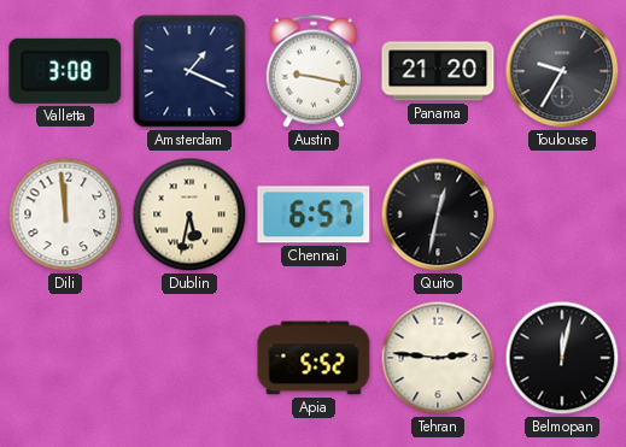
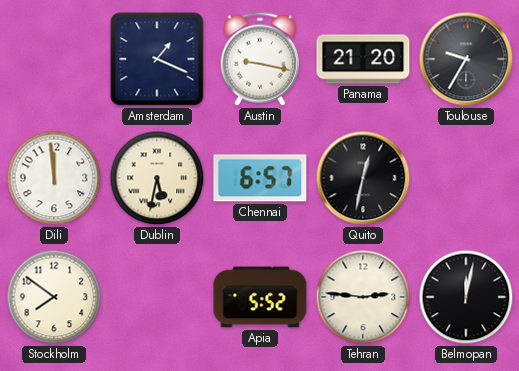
Valletta: 3:08 -> none (65, 71)
Stockholm: none -> 7:51 (54, 297)
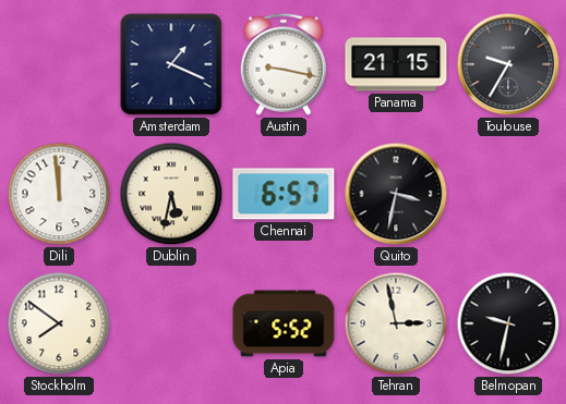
Panama: 21:20 -> 21:15 (396, 64)
Quito: 12:32 -> 3:32 (396, 194)
Tehran: 2:46 -> 2:58 (396, 323)
Belmopan: 12:02 -> 9:32 (508, 323)
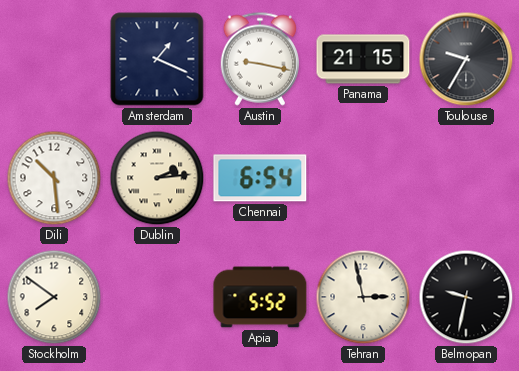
Dili: 11:59 -> 10:29 (54, 178)
Dublin: 5:32 -> 2:14 (157, 178)
Chennai: 6:57 -> 6:54 (260, 178)
Quito: 3:32 -> none (396, 194)
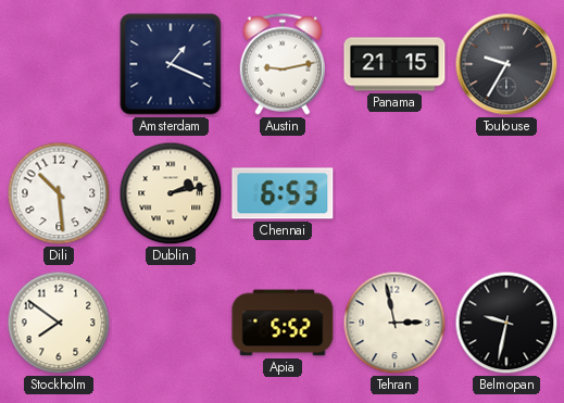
Austin: 9:17 -> 9:13 (283, 64)
Dublin: 2:14 -> 2:13 (171, 193)
Chennai: 6:54 -> 6:53 (283, 193)
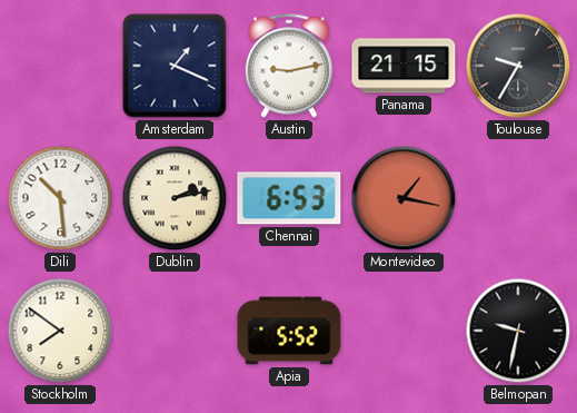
Montevideo: none -> 1:17 (404, 198)
Tehran: 2:58 -> none (394, 323)
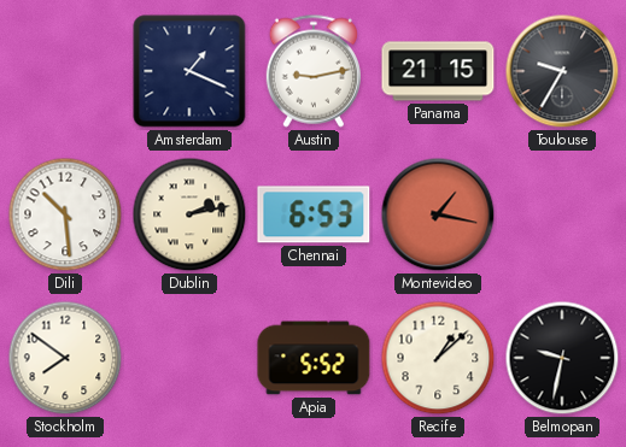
Recife: none -> 1:08 (438, 358)
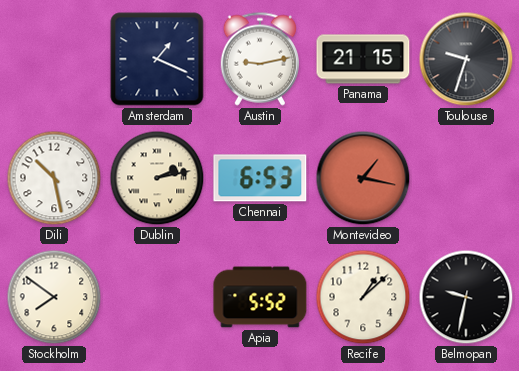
Toulouse: 9:35 -> 9:33 (466, 59)
Dili: 10:29 -> 10:28 (54, 178)
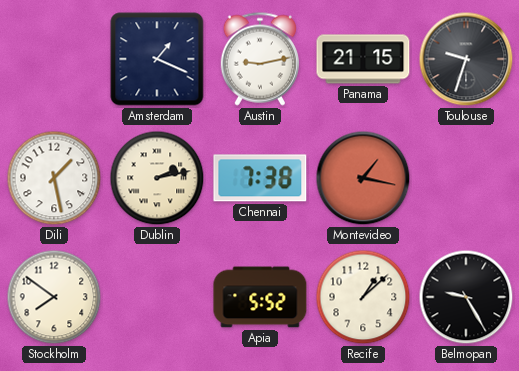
Dili: 10:28 -> 1:28 (54, 178)
Chennai: 6:53 -> 7:38 (260, 178)
Belmopan: 9:32 -> 9:25 (466, 297)
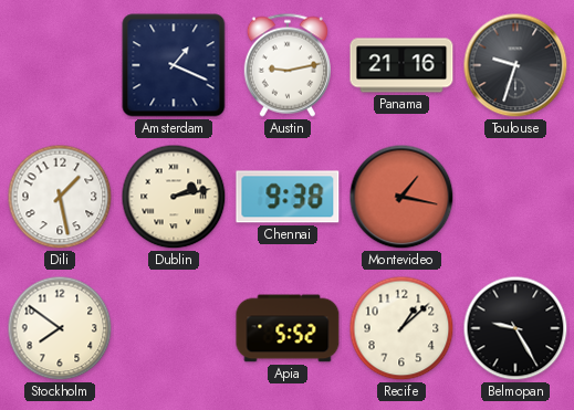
Panama: 21:15 -> 21:16 (401, 65)
Chennai: 7:38 -> 9:38 (288, 197)
